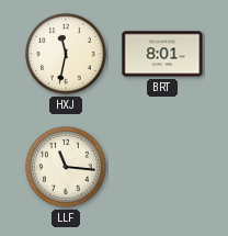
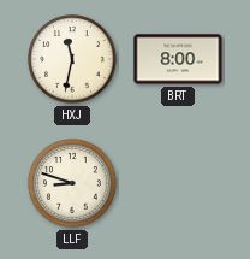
BRT: 8:01 -> 8:00 (178, 59)
LLF: 11:16 -> 8:48 (72, 183)
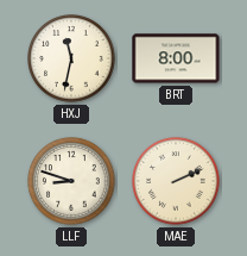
MAE: none -> 2:11 (176, 181)
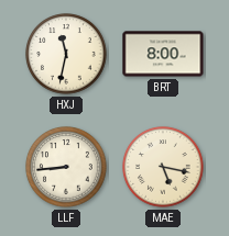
LLF: 8:48 -> 8:44 (66, 167)
MAE: 2:11 -> 5:17 (163, 167)
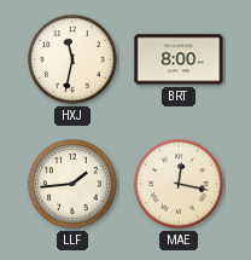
LLF: 8:44 -> 1:44 (72, 184)
MAE: 5:17 -> 12:17 (179, 184)
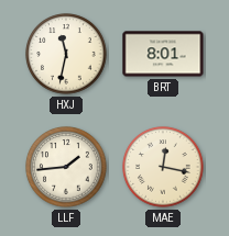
BRT: 8:00 -> 8:01 (163, 54)
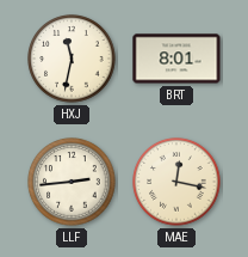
LLF: 1:44 -> 2:44 (72, 182)
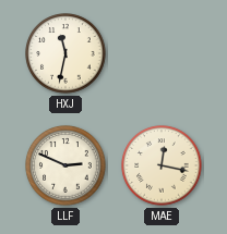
BRT: 8:01 -> none (176, 59)
LLF: 2:44 -> 2:49 (65, 165)
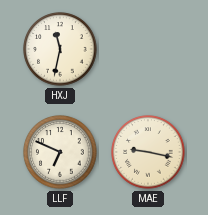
LLF: 2:49 -> 6:49 (60, 152)
MAE: 12:17 -> 9:17 (148, 152)
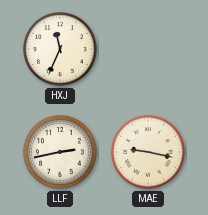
HXJ: 11:32 -> 11:34 (60, 49)
LLF: 6:49 -> 2:43 (60, 152)
